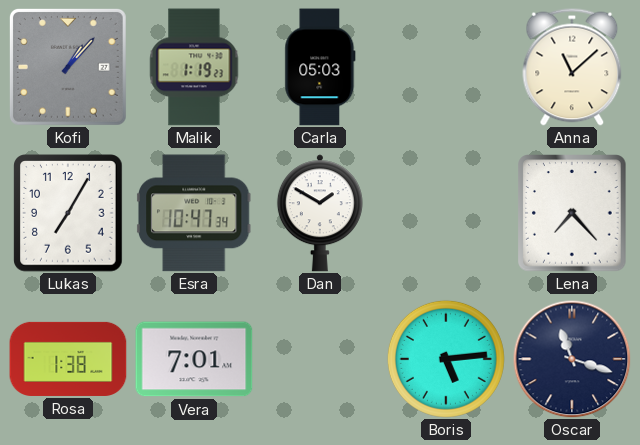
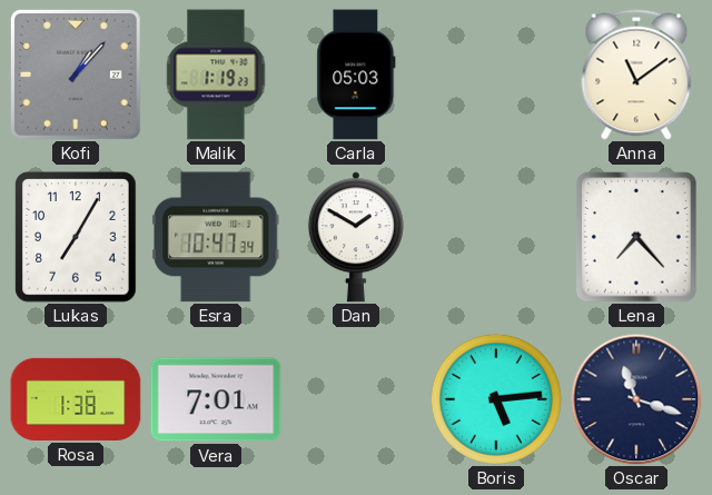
Anna: 11:08 -> 11:09 (636, 75)
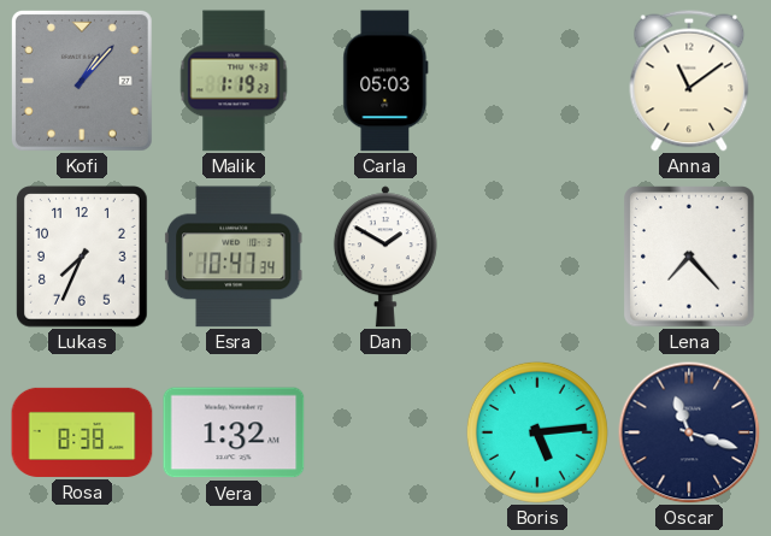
Lukas: 7:05 -> 7:34 (82, 257)
Rosa: 1:38 -> 8:38 (82, 432)
Vera: 7:01 -> 1:32 (234, 432)
